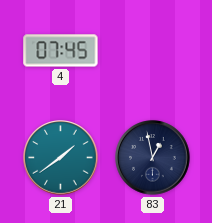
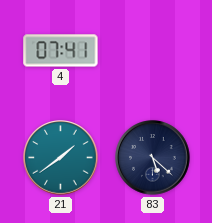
4: 07:45 -> 07:41 (61, 51)
83: 12:58 -> 5:22 (153, 158)
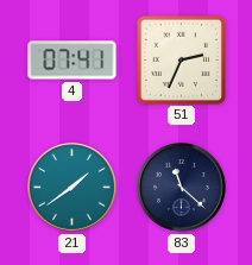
51: none -> 2:34 (181, 59)
83: 5:22 -> 11:22 (182, 188)
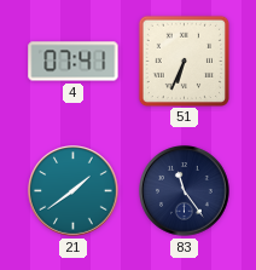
51: 2:34 -> 6:34 (184, 61)
83: 11:22 -> 11:24 (185, 191)
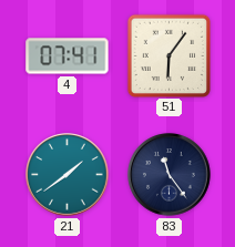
51: 6:34 -> 6:06 (168, 55)
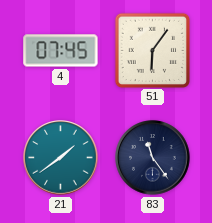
4: 07:41 -> 07:45 (61, 51)
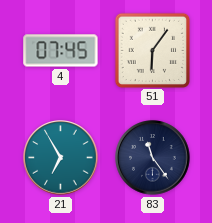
21: 1:39 -> 6:55 (61, 158)
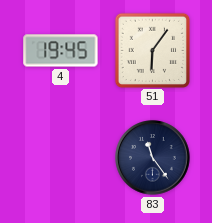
4: 07:45 -> 19:45 (61, 51)
21: 6:55 -> none (61, 158)
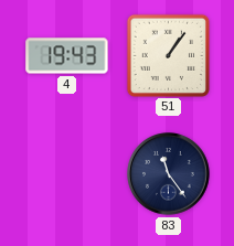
4: 19:45 -> 19:43 (67, 56)
51: 6:06 -> 1:06 (168, 55)
